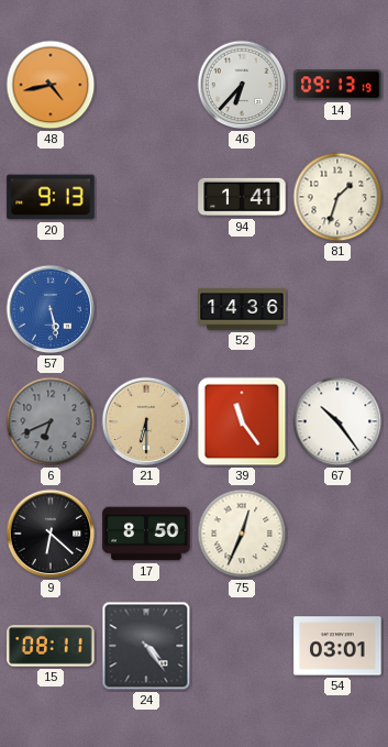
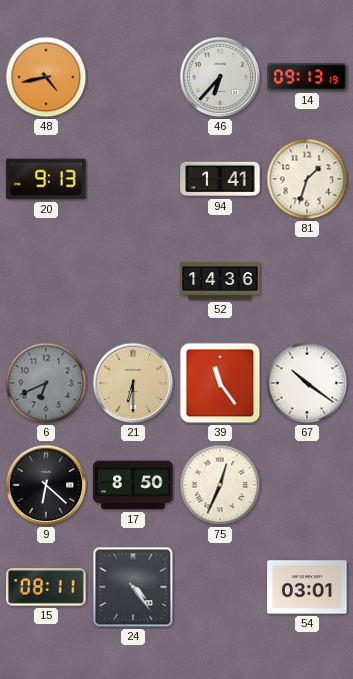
57: 5:28 -> none (51, 309)
67: 10:24 -> 10:21 (307, 383)
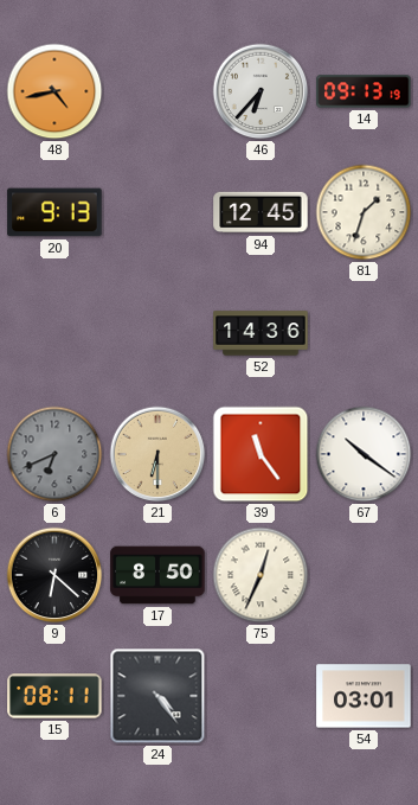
94: 1:41 -> 12:45 (261, 212)
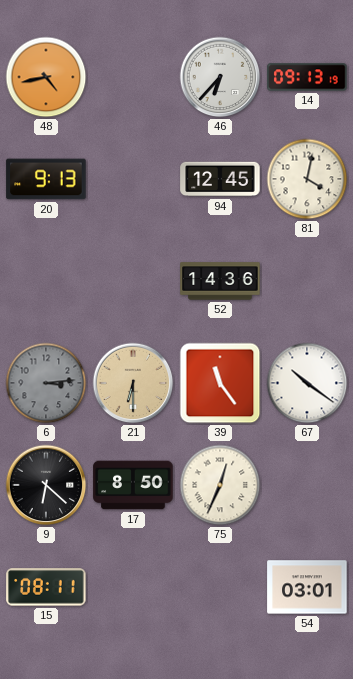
81: 1:33 -> 4:02 (307, 179)
6: 6:41 -> 3:14 (46, 383)
24: 4:24 -> none (157, 696)
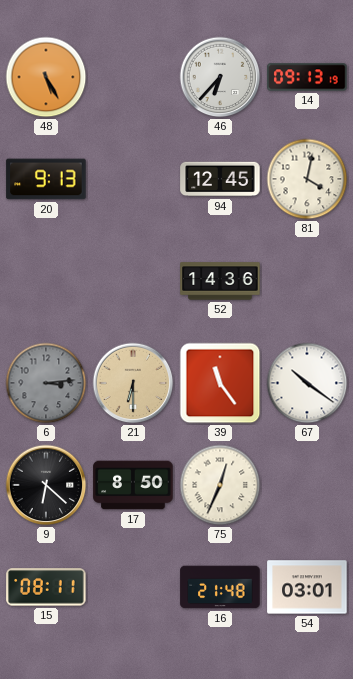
48: 4:43 -> 5:25 (46, 77)
16: none -> 21:48 (220, 587)
